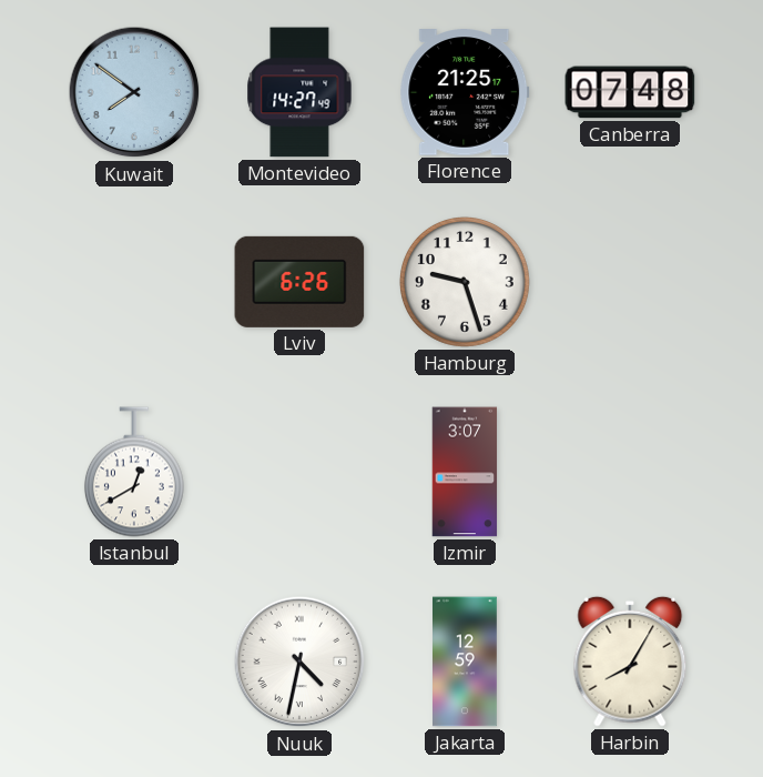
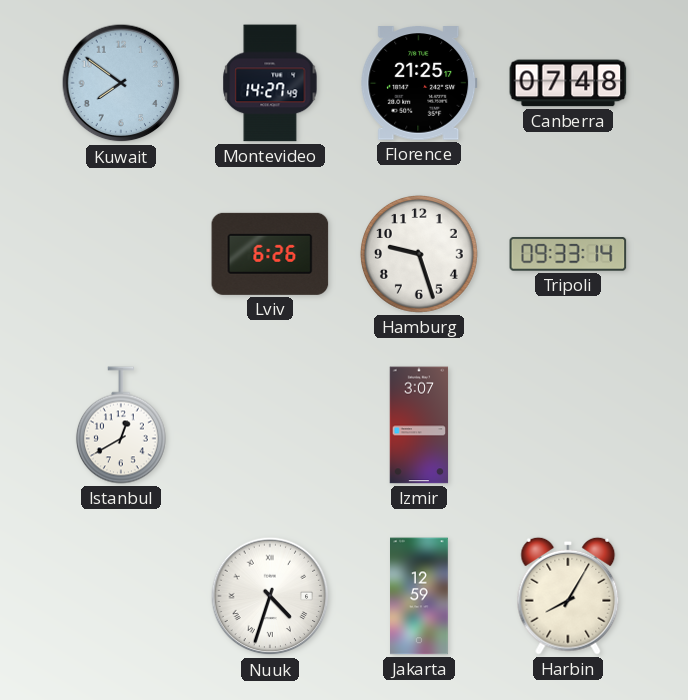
Tripoli: none -> 09:33 (568, 255)
Nuuk: 4:32 -> 4:33 (270, 596)
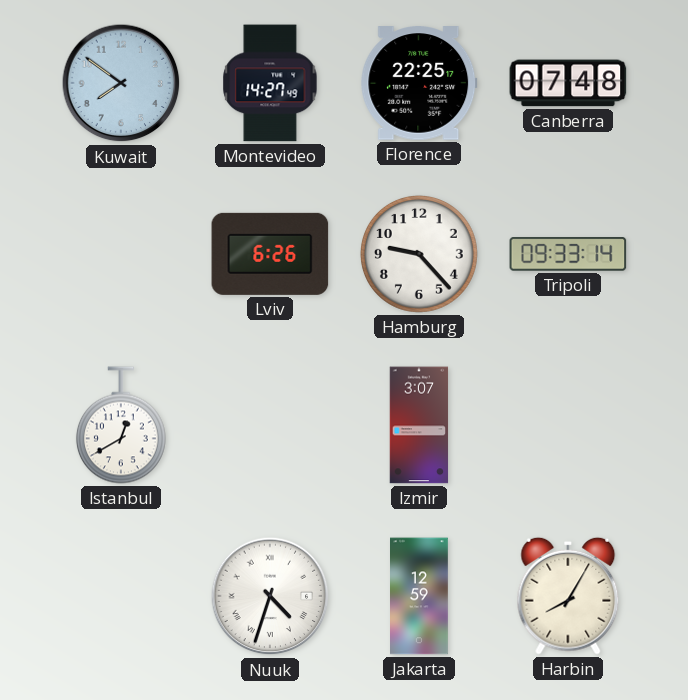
Florence: 21:25 -> 22:25 (419, 83)
Hamburg: 9:27 -> 9:23 (419, 254)
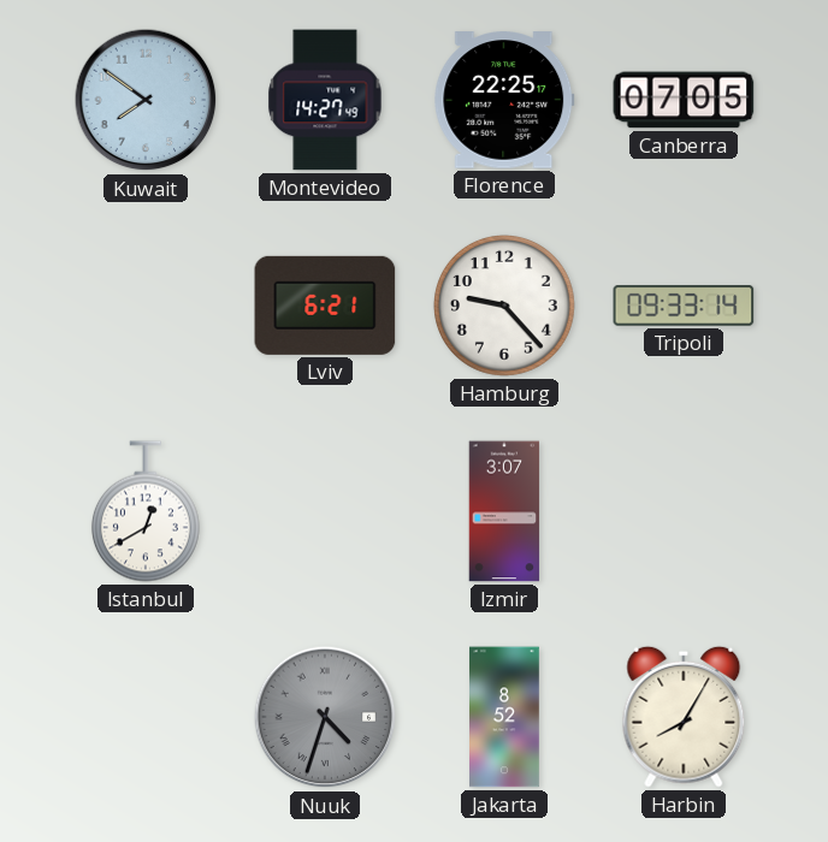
Canberra: 07:48 -> 07:05 (684, 100)
Lviv: 6:26 -> 6:21 (325, 306)
Nuuk dial: white -> grey (325, 717)
Jakarta: 12:59 -> 8:52 (505, 717)
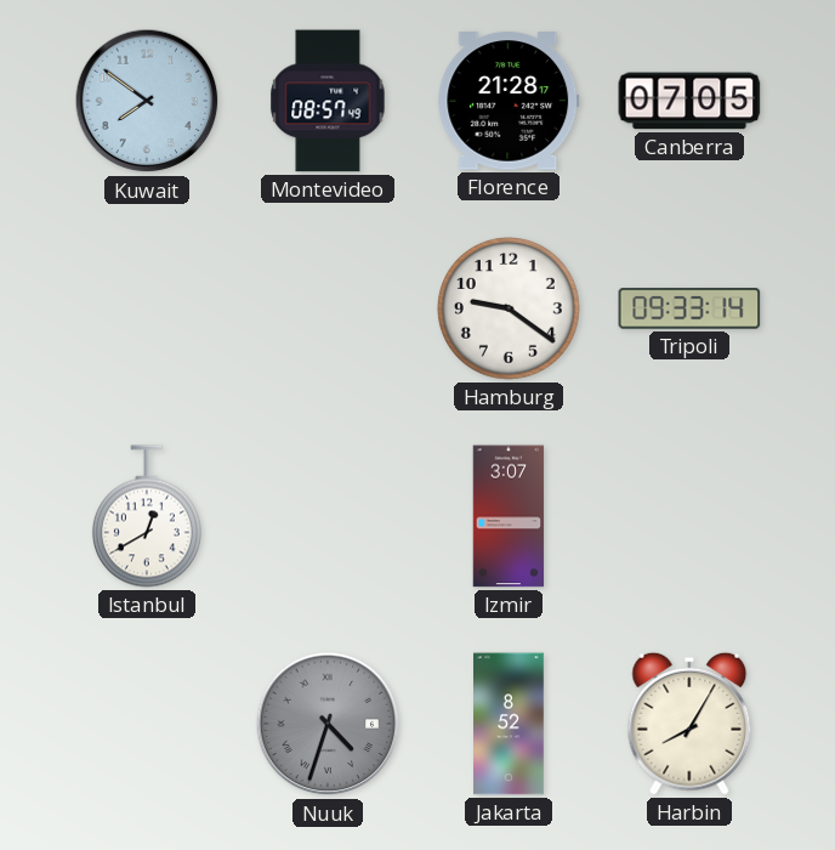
Montevideo: 14:27 -> 08:57 (328, 101)
Florence: 22:25 -> 21:28 (509, 101)
Lviv: 6:21 -> none (325, 306)
Hamburg: 9:23 -> 9:21 (509, 308)
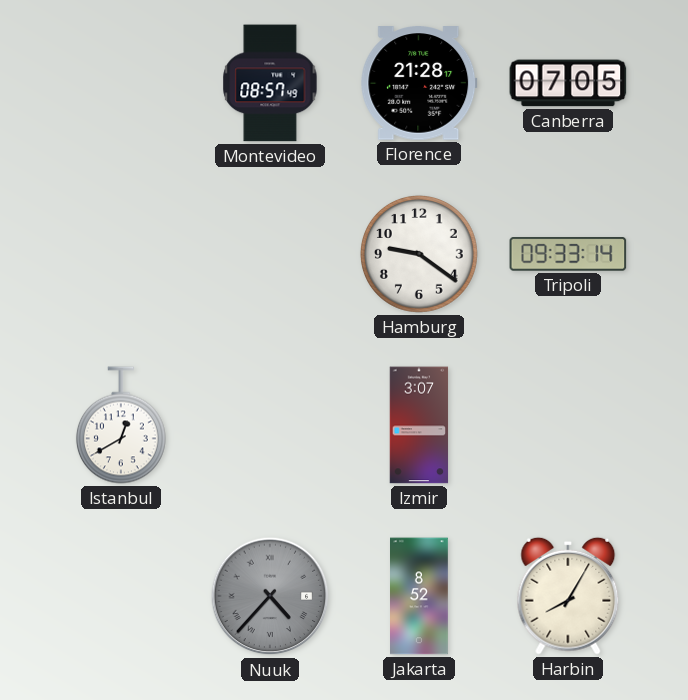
Kuwait: 7:51 -> none (147, 101)
Nuuk: 4:33 -> 4:37 (270, 596)
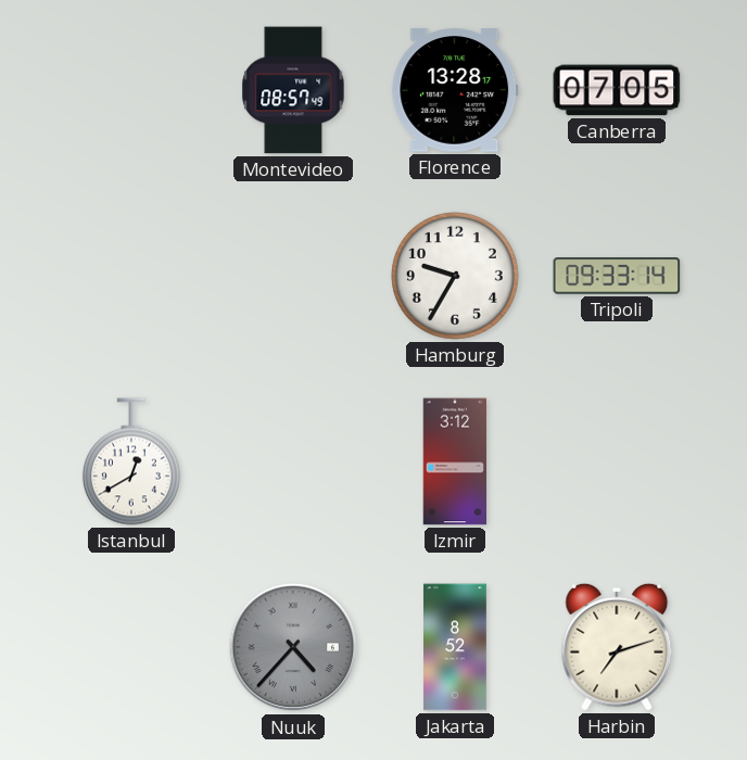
Florence: 21:28 -> 13:28 (455, 90)
Hamburg: 9:21 -> 9:35 (455, 276)
Izmir: 3:07 -> 3:12 (455, 461)
Harbin: 8:05 -> 7:12 (617, 647)
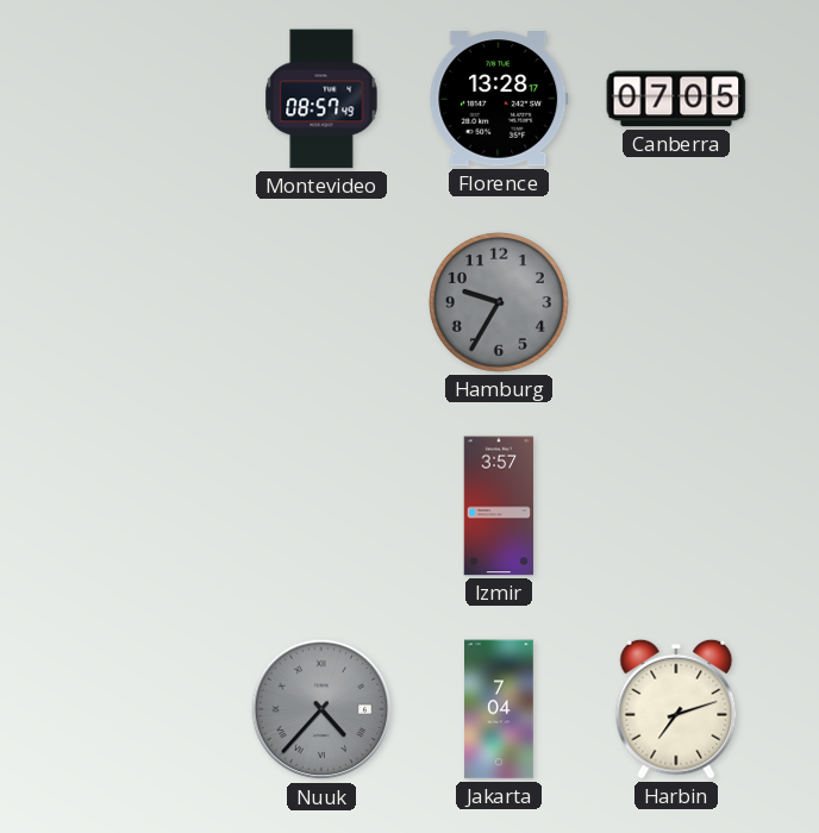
Hamburg dial: white -> grey (499, 302)
Tripoli: 09:33 -> none (617, 277)
Istanbul: 12:40 -> none (131, 461)
Izmir: 3:12 -> 3:57 (499, 506)
Jakarta: 8:52 -> 7:04 (500, 709)
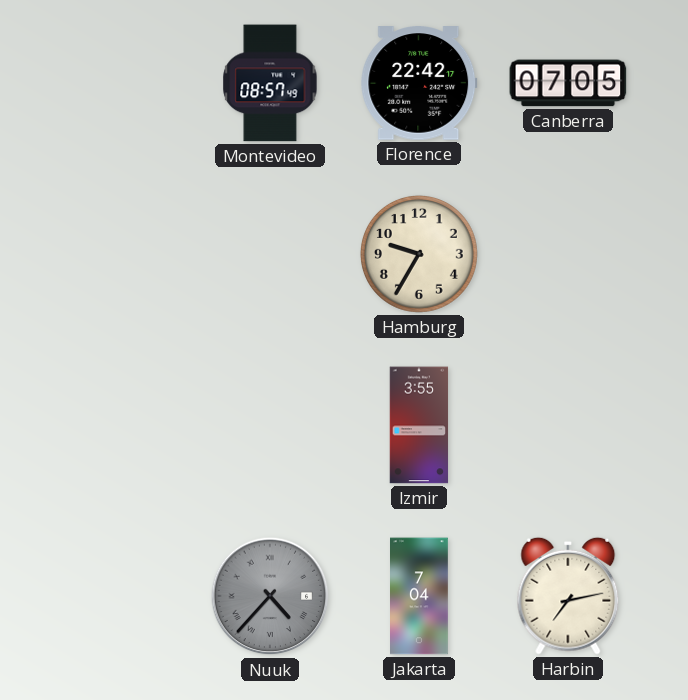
Florence: 13:28 -> 22:42 (419, 83)
Hamburg dial: grey -> cream (419, 254)
Izmir: 3:57 -> 3:55 (419, 425)
Harbin: 7:12 -> 7:13 (568, 596)
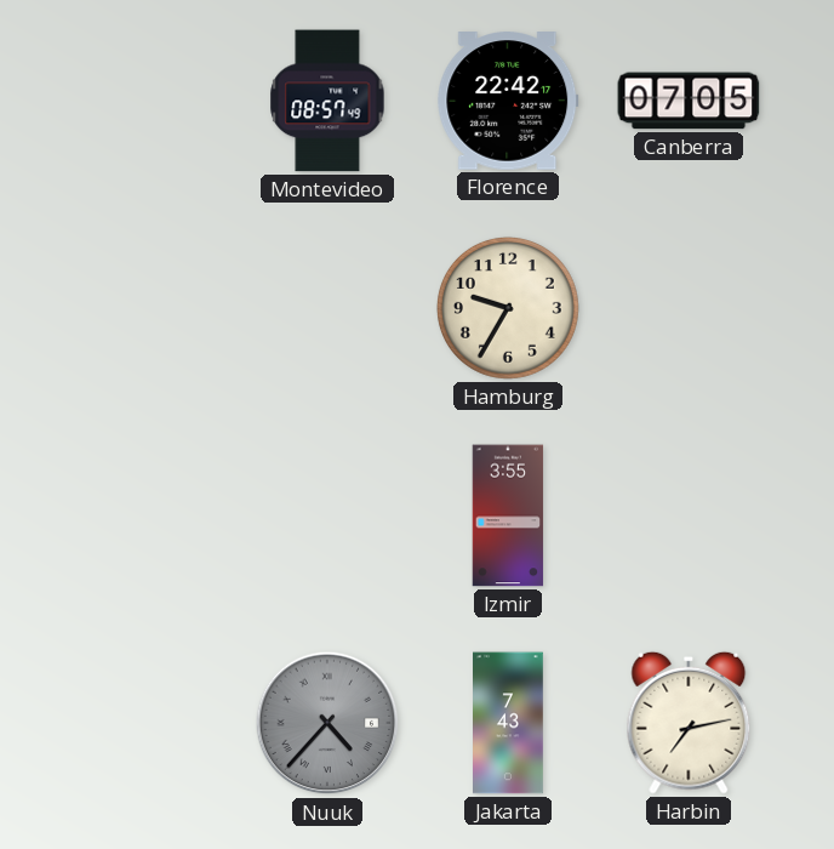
Jakarta: 7:04 -> 7:43 (509, 723)
